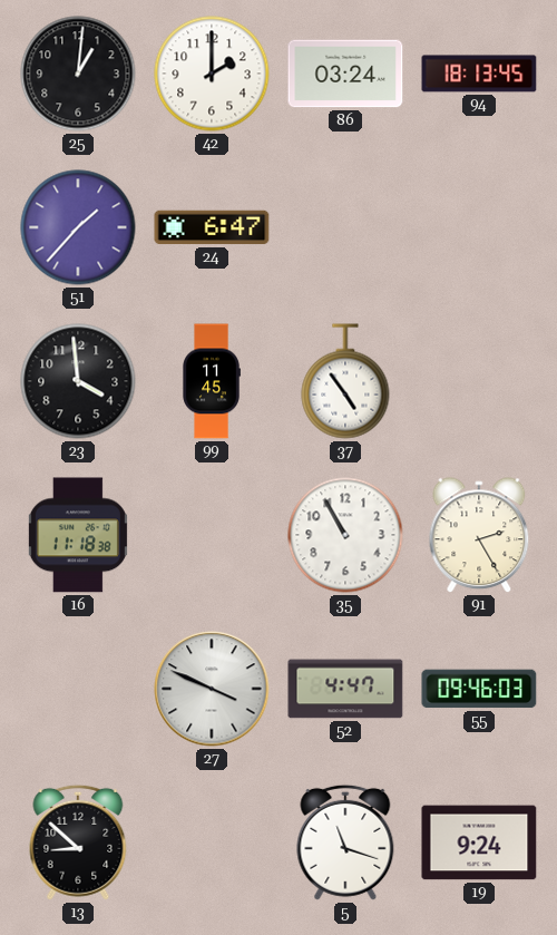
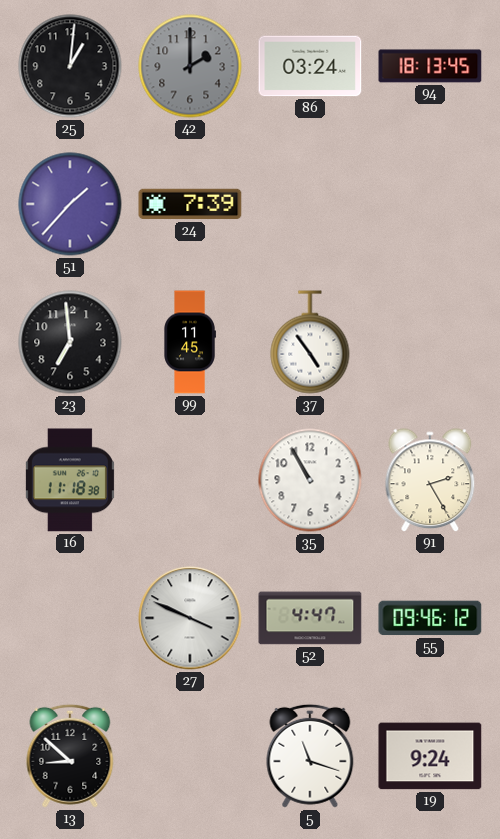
42 dial: white -> grey (190, 66)
24: 6:47 -> 7:39 (190, 204)
23: 3:59 -> 6:59 (70, 342)
55: 09:46:03 -> 09:46:12 (430, 618)
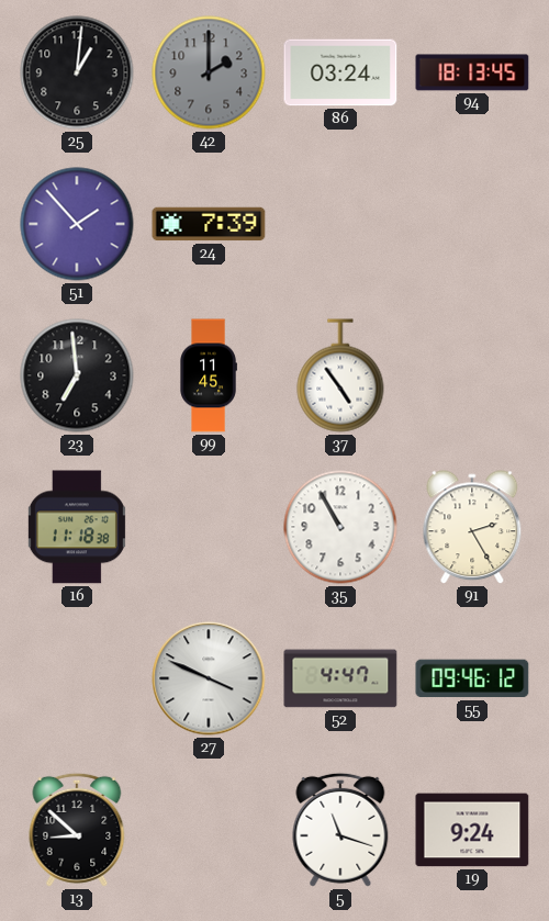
51: 1:37 -> 1:53 (77, 224)
